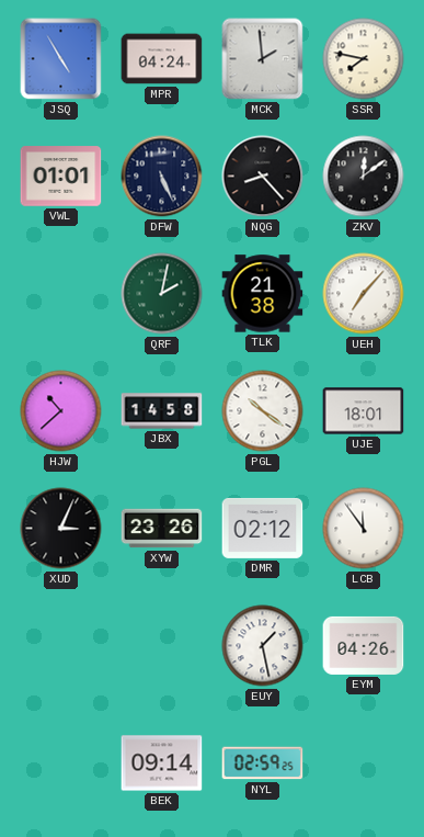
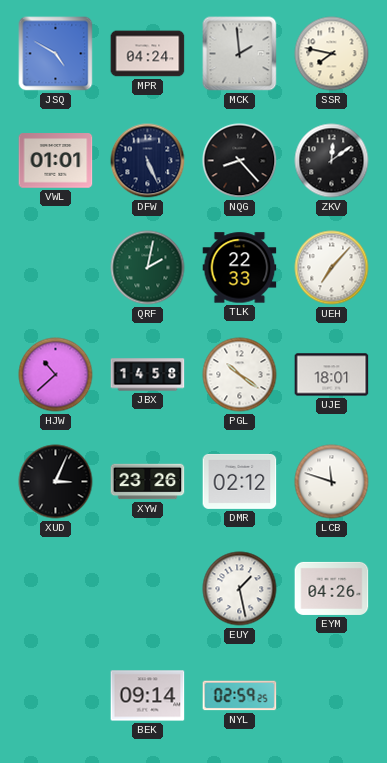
JSQ: 4:55 -> 4:50 (56, 54)
TLK: 21:38 -> 22:33 (240, 268)
LCB: 11:54 -> 11:48 (332, 482)
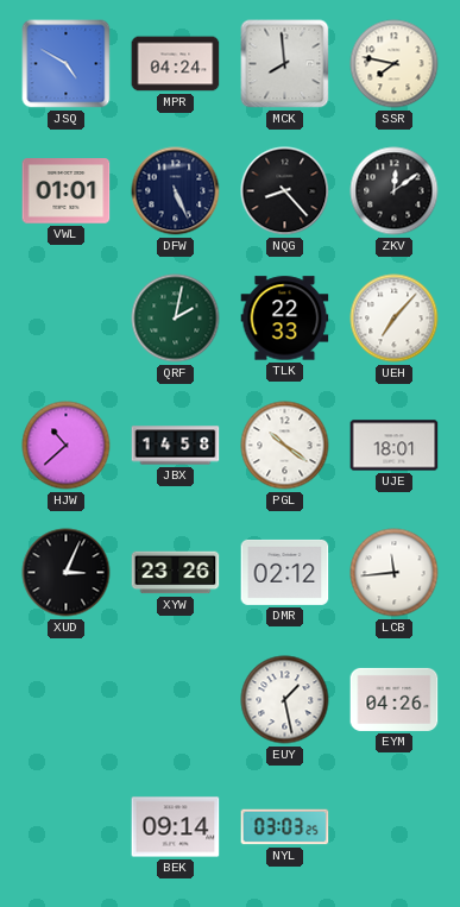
MCK: 1:59 -> 7:59 (285, 64)
LCB: 11:48 -> 11:44 (395, 573)
NYL: 02:59 -> 03:03 (285, 827)
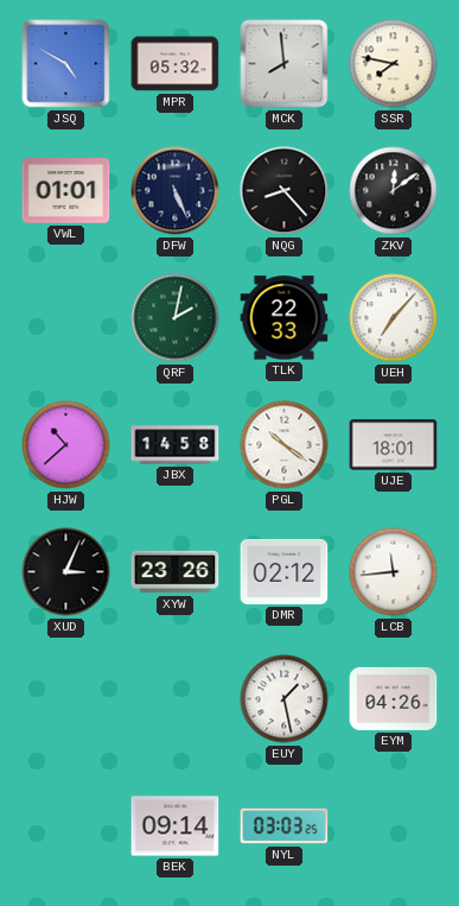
MPR: 04:24 -> 05:32 (176, 64)
